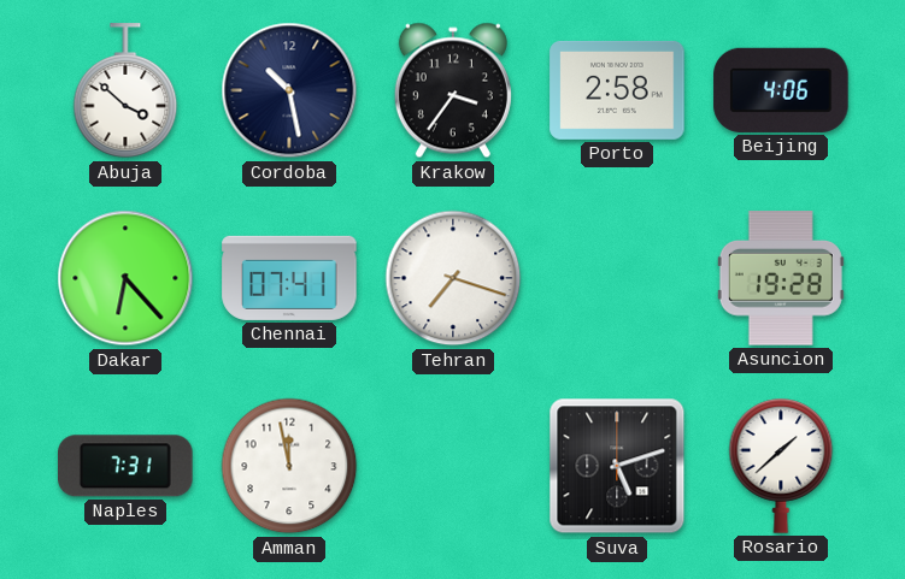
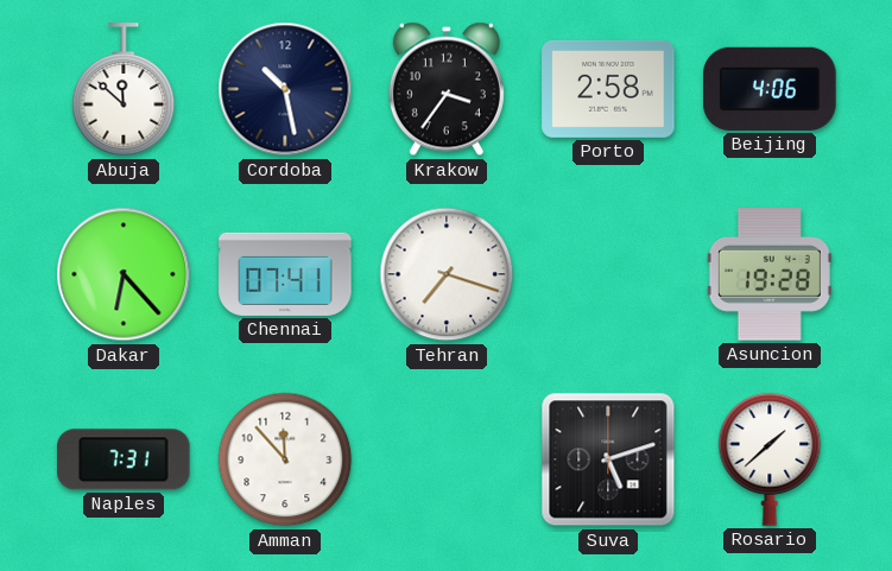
Abuja: 3:52 -> 11:52 (124, 90)
Amman: 11:58 -> 11:53 (285, 459)
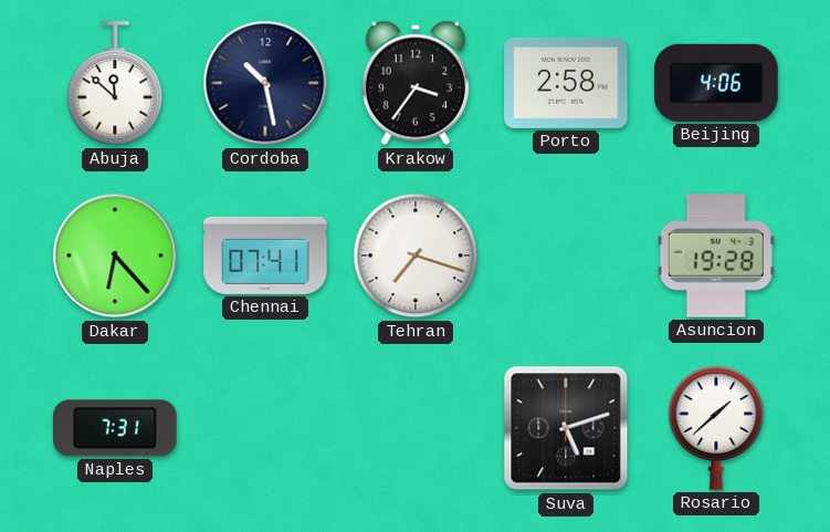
Amman: 11:53 -> none (285, 459)
